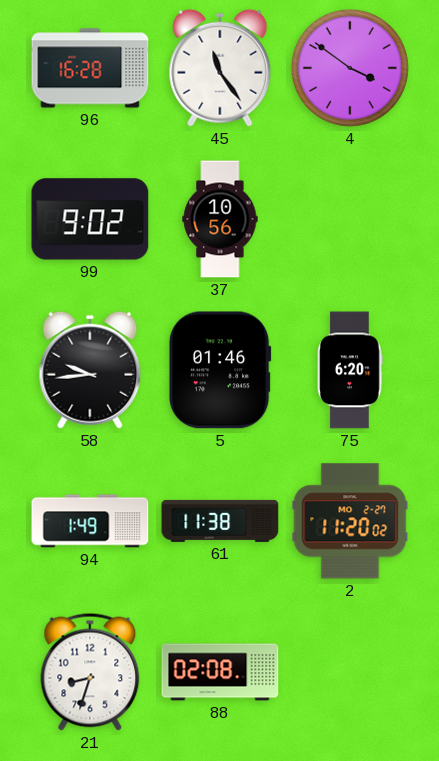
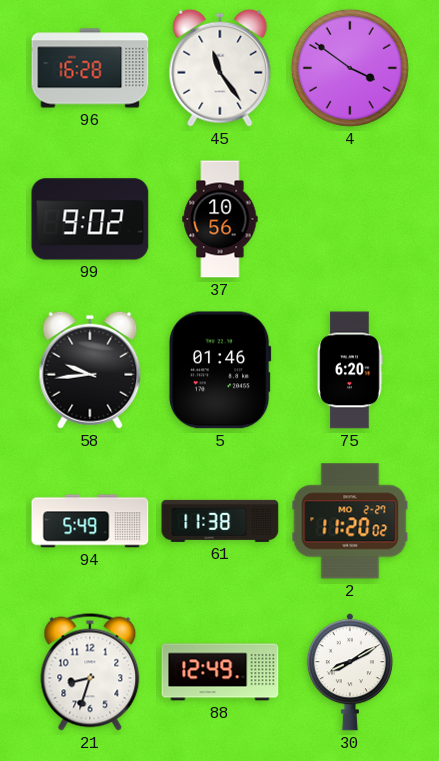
94: 1:49 -> 5:49 (90, 521)
88: 02:08 -> 12:49 (220, 672)
30: none -> 8:10 (350, 672)
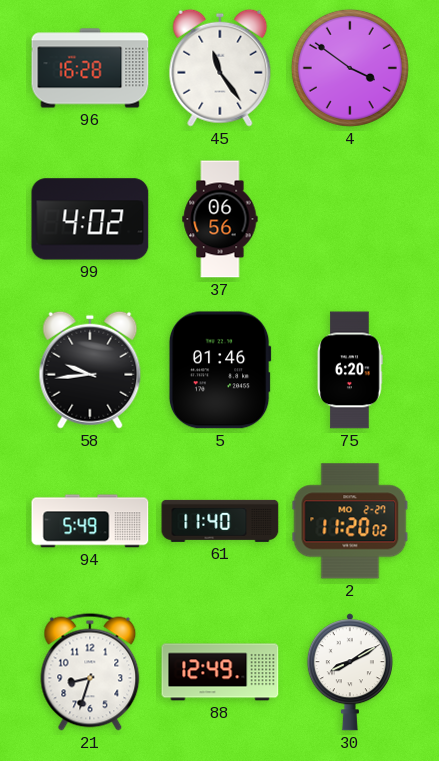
99: 9:02 -> 4:02 (90, 219)
37: 10:56 -> 06:56 (220, 219)
61: 11:38 -> 11:40 (220, 521)
